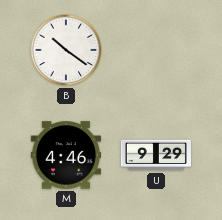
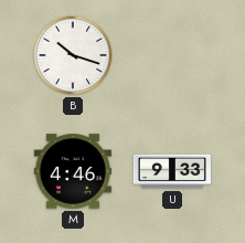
B: 10:21 -> 10:18 (73, 55)
U: 9:29 -> 9:33 (172, 171)
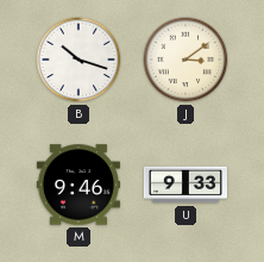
J: none -> 3:09 (186, 60)
M: 4:46 -> 9:46 (78, 185)
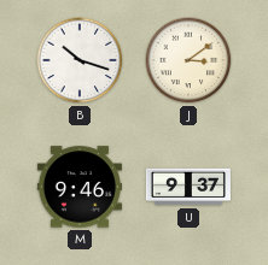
U: 9:33 -> 9:37 (188, 187)
